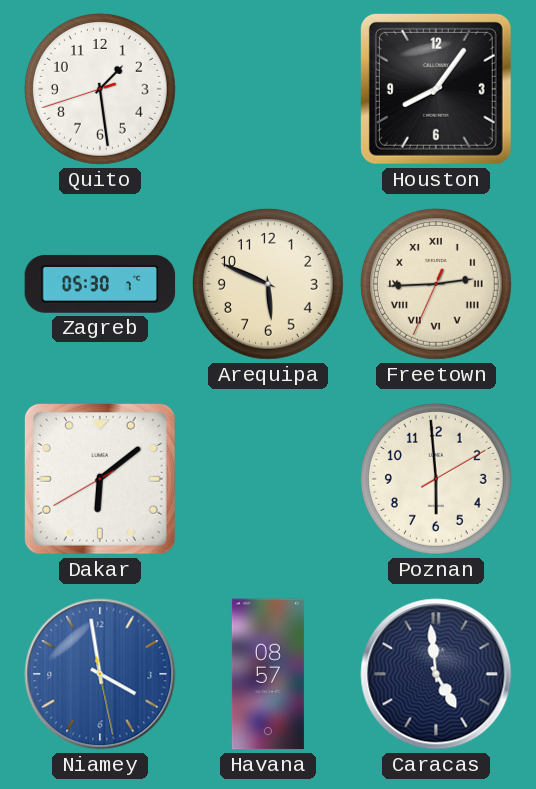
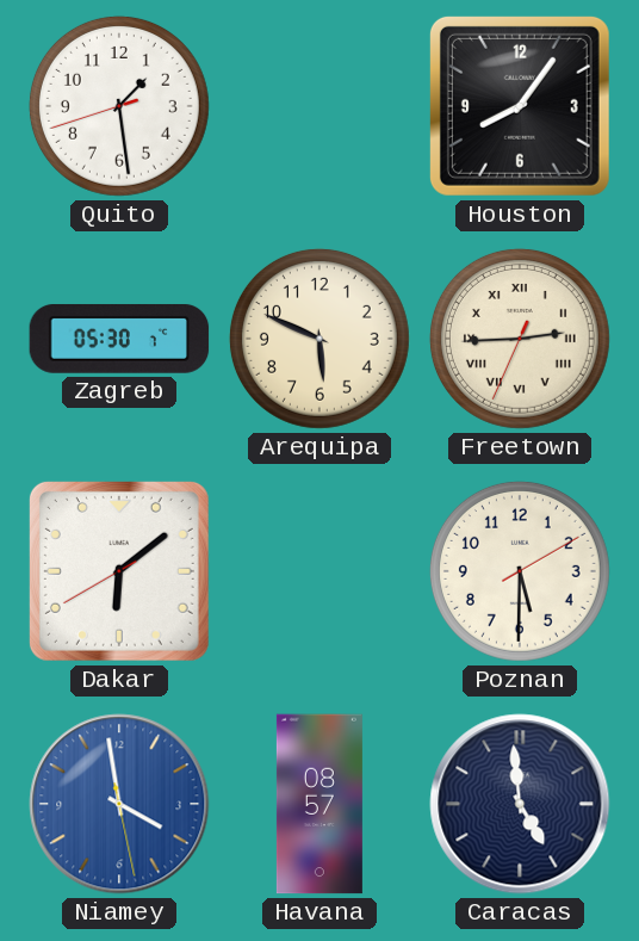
Poznan: 5:59 -> 5:30 (520, 571)
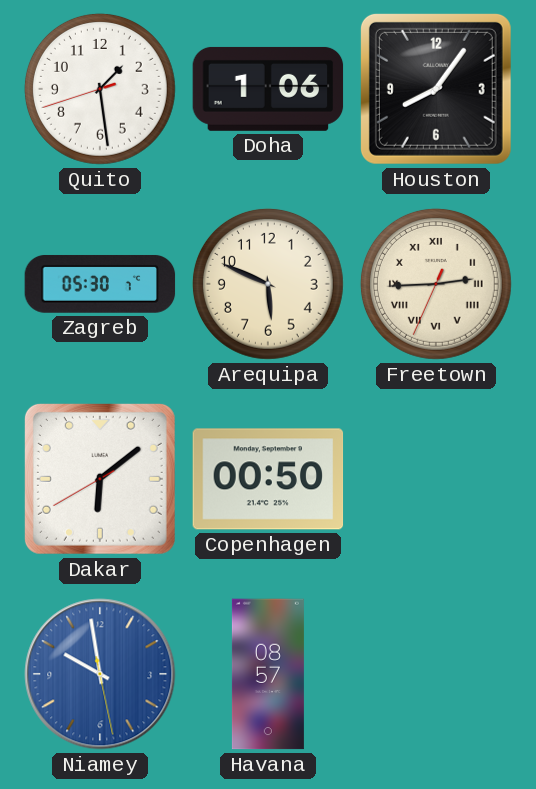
Doha: none -> 1:06 (268, 89)
Copenhagen: none -> 00:50 (268, 479)
Poznan: 5:30 -> none (520, 571)
Niamey: 3:58 -> 9:58 (100, 674)
Caracas: 4:59 -> none (520, 804)
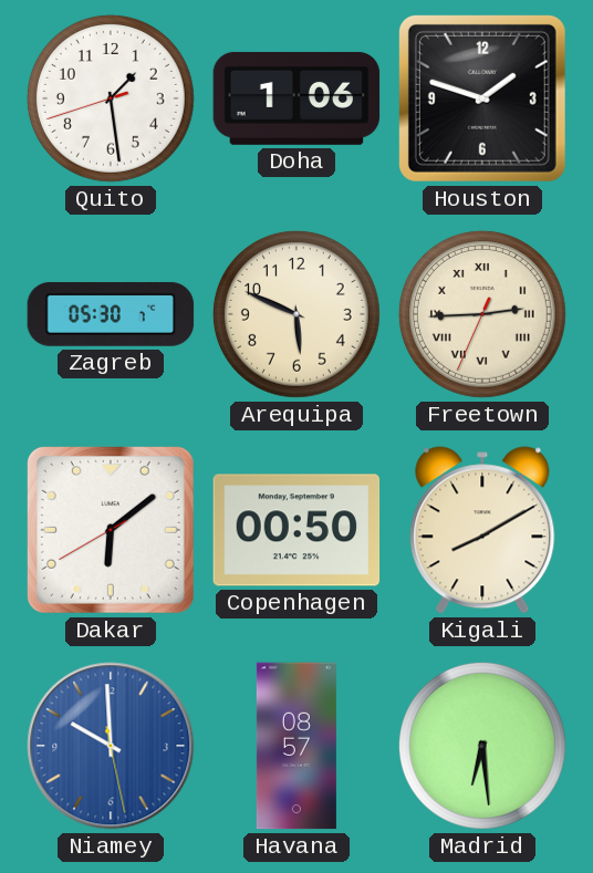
Houston: 8:06 -> 1:48 (482, 98)
Kigali: none -> 8:10 (482, 530)
Niamey: 9:58 -> 9:59 (111, 746)
Madrid: none -> 6:29 (482, 746)
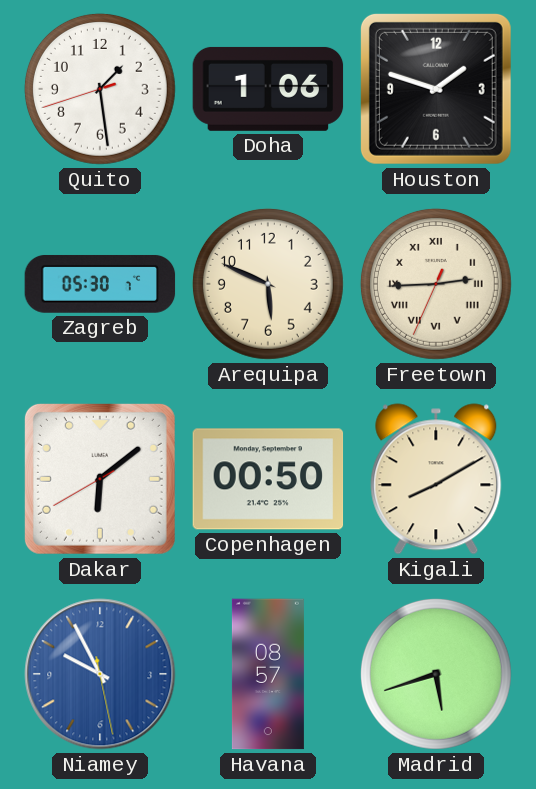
Niamey: 9:59 -> 9:55 (100, 674)
Madrid: 6:29 -> 5:42 (436, 674)
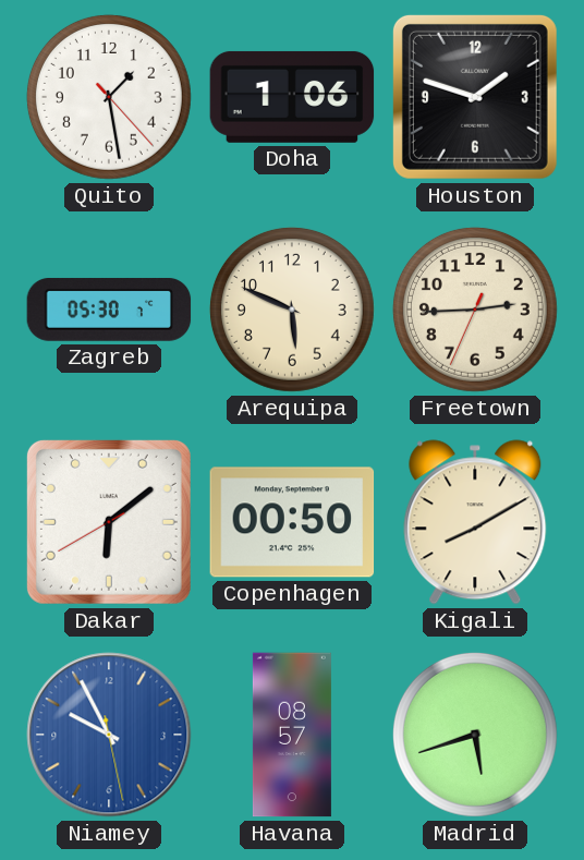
Quito: 1:28:42 -> 1:28:23 (109, 97)
Freetown numerals: Roman -> Arabic (475, 310)
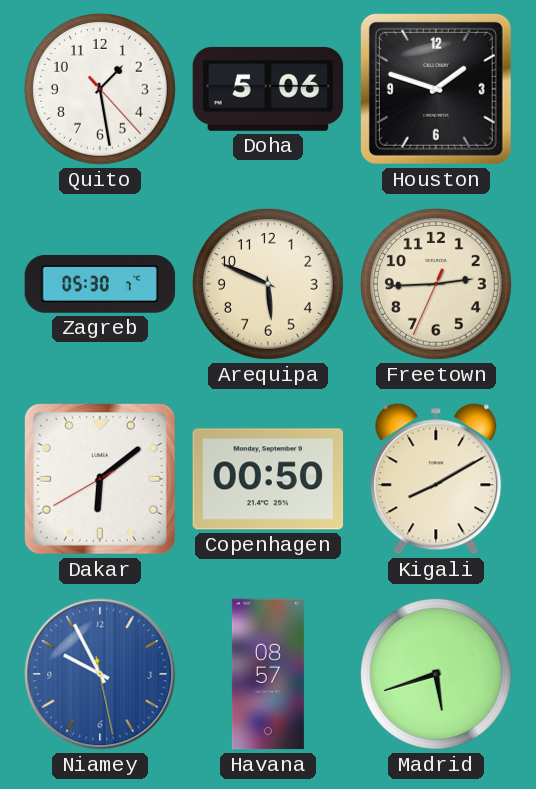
Doha: 1:06 -> 5:06 (268, 89)
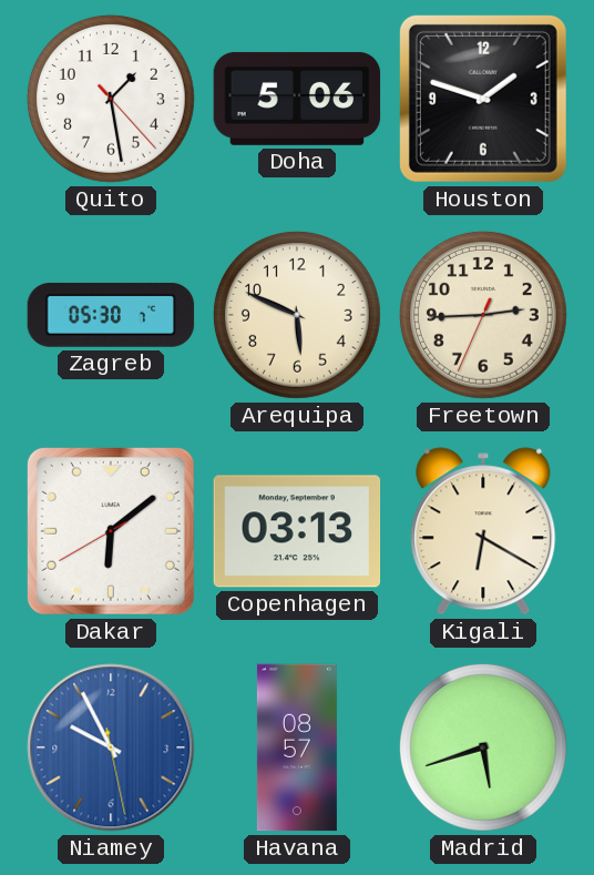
Copenhagen: 00:50 -> 03:13 (297, 531)
Kigali: 8:10 -> 6:20 (483, 531)
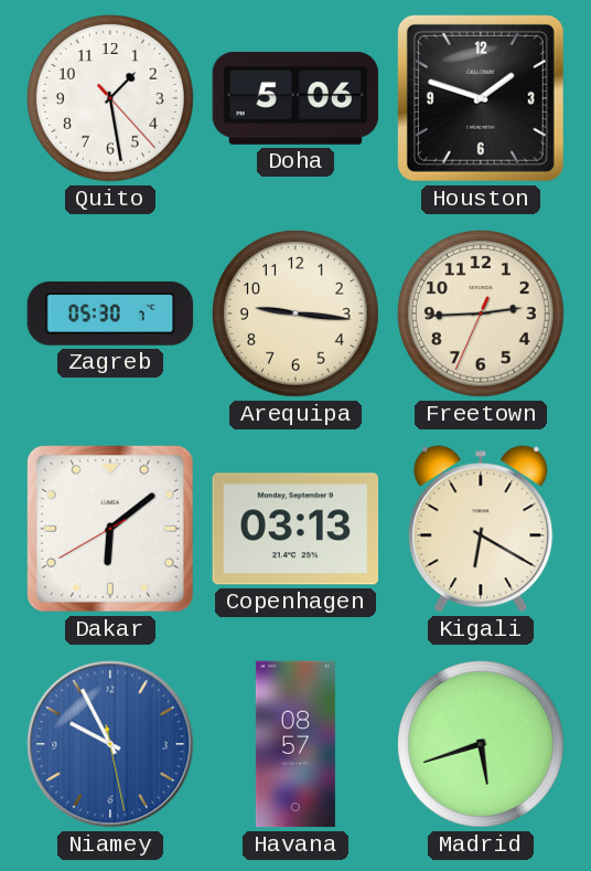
Arequipa: 5:49 -> 9:16 (295, 314)
